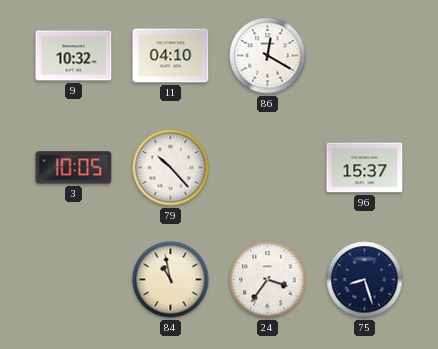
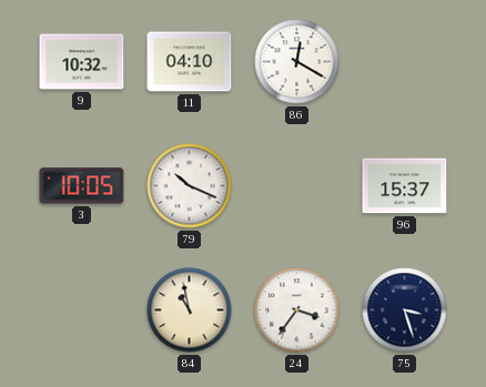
79: 10:23 -> 10:19 (190, 186)
75: 8:27 -> 3:27 (405, 310)
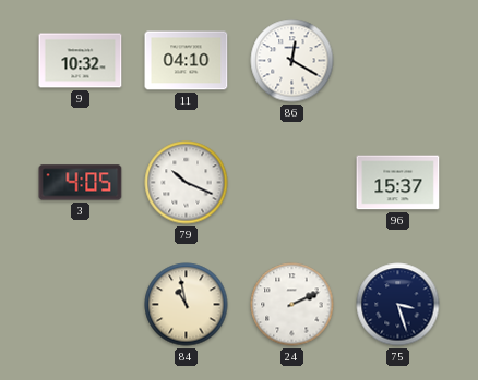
3: 10:05 -> 4:05 (81, 183)
24: 3:36 -> 2:11 (292, 305)
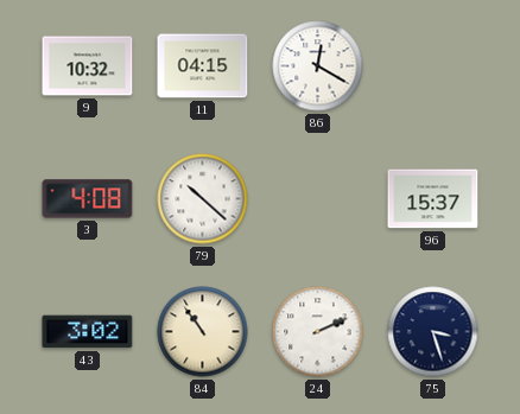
11: 04:10 -> 04:15 (203, 66)
3: 4:05 -> 4:08 (88, 199)
79: 10:19 -> 10:22 (203, 199)
43: none -> 3:02 (88, 332)
84: 10:58 -> 10:54 (203, 332)
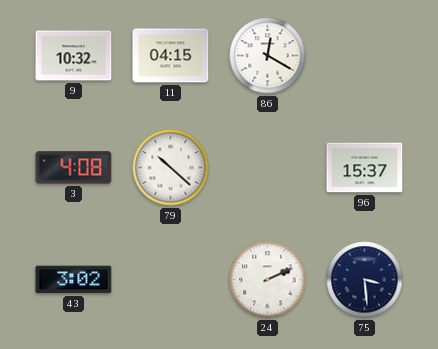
84: 10:54 -> none (203, 332)
75: 3:27 -> 3:29 (365, 280)
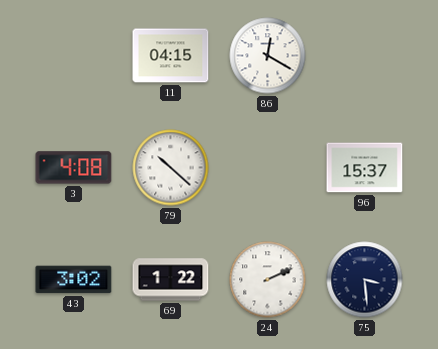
9: 10:32 -> none (74, 56)
69: none -> 1:22 (171, 280)
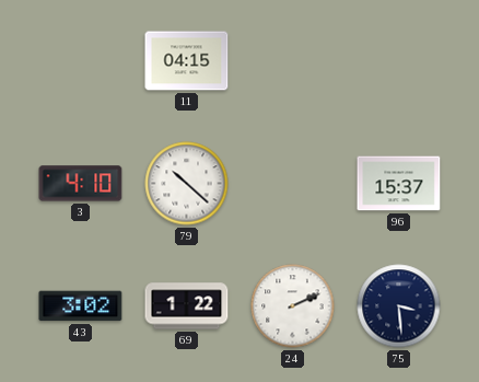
86: 12:20 -> none (268, 56)
3: 4:08 -> 4:10 (81, 184)
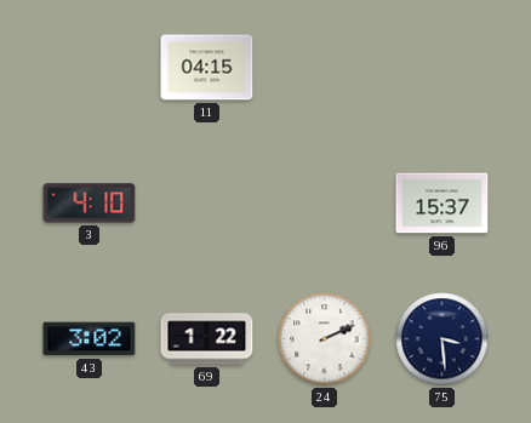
79: 10:22 -> none (187, 184)
